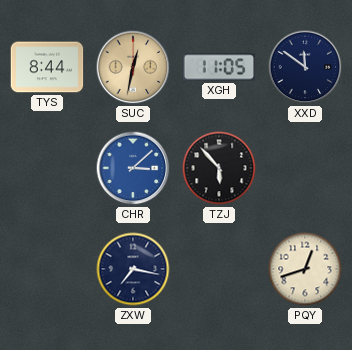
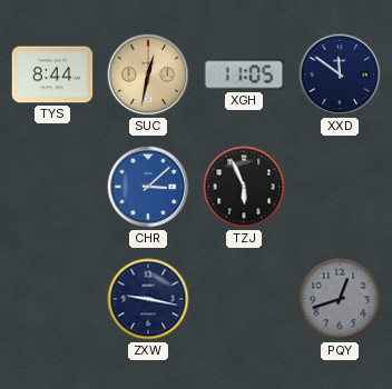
TZJ: 5:53 -> 5:56 (244, 187)
ZXW: 7:17 -> 9:17 (148, 299)
PQY dial: cream -> grey (340, 299)
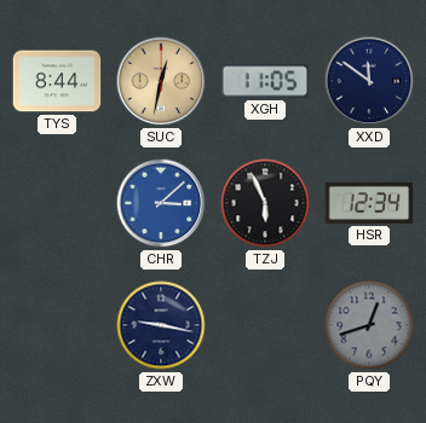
HSR: none -> 12:34 (369, 203)
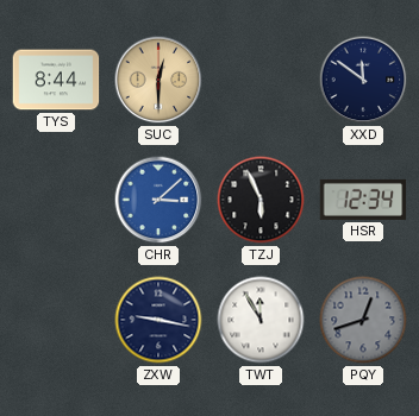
SUC: 12:32 -> 12:30 (158, 80)
XGH: 11:05 -> none (265, 81)
TWT: none -> 11:55 (261, 320)
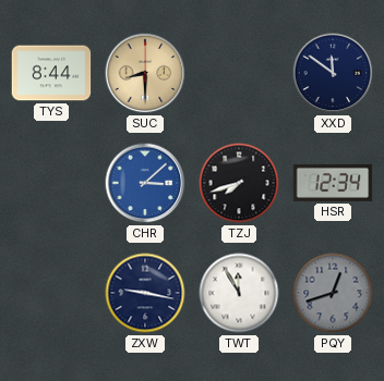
SUC: 12:30 -> 8:30 (145, 73)
TZJ: 5:56 -> 7:42 (239, 183)
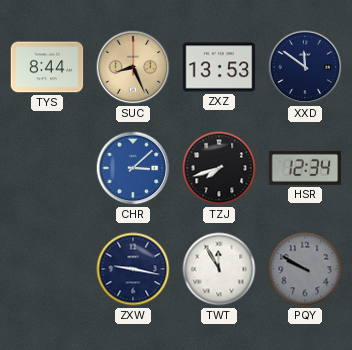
SUC: 8:30 -> 8:26 (133, 67)
ZXZ: none -> 13:53 (219, 67)
PQY: 12:42 -> 9:50 (305, 269)
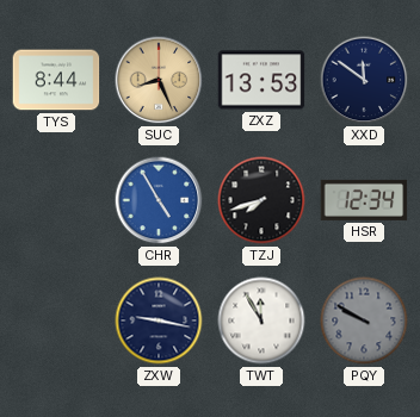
CHR: 3:08 -> 4:55 (159, 200)
